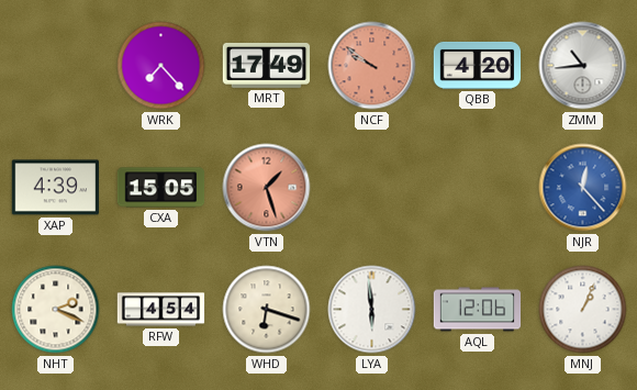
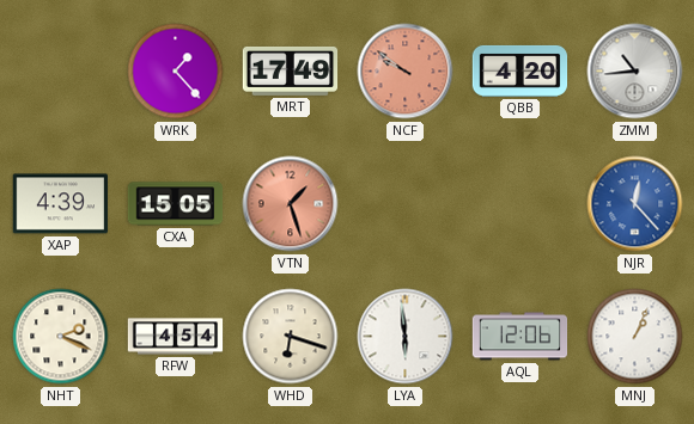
WRK: 7:23 -> 1:23 (176, 72)
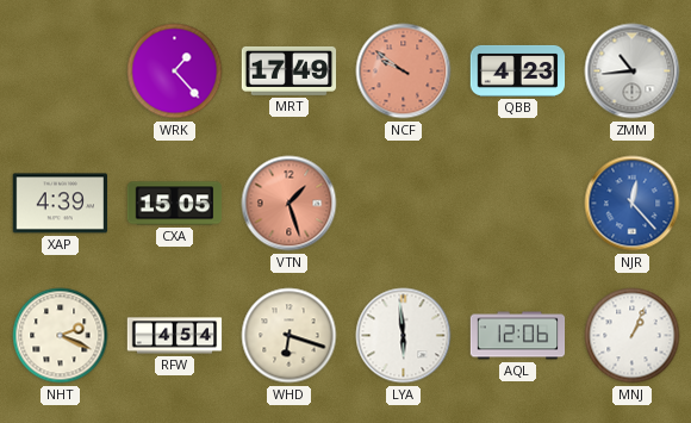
QBB: 4:20 -> 4:23 (518, 70)
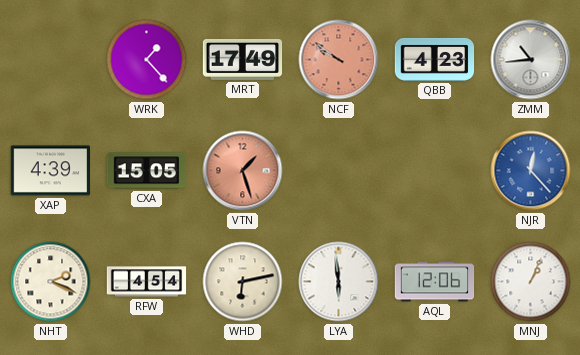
WHD: 6:18 -> 6:13 (243, 282)
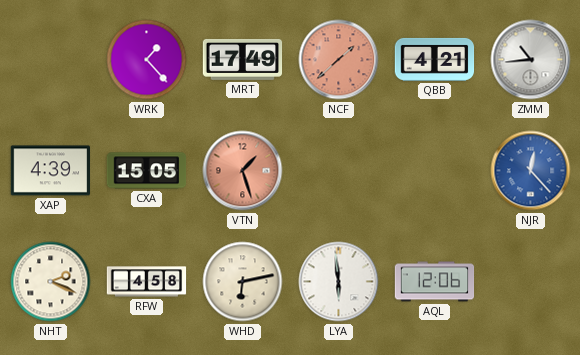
NCF: 9:51 -> 1:38 (339, 60)
QBB: 4:23 -> 4:21 (435, 59)
RFW: 4:54 -> 4:58 (147, 282)
MNJ: 1:04 -> none (531, 282)
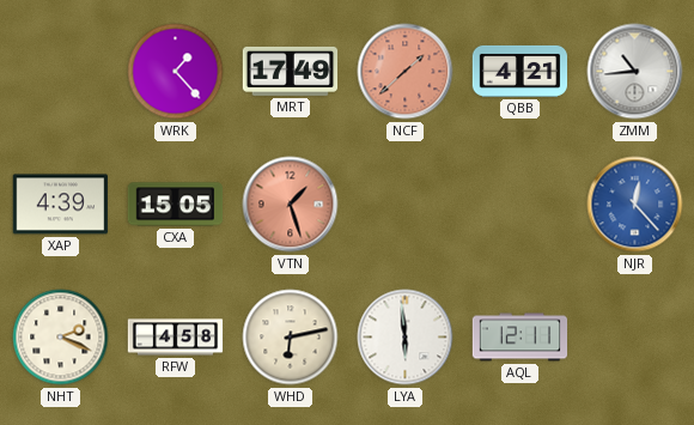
AQL: 12:06 -> 12:11 (520, 338)
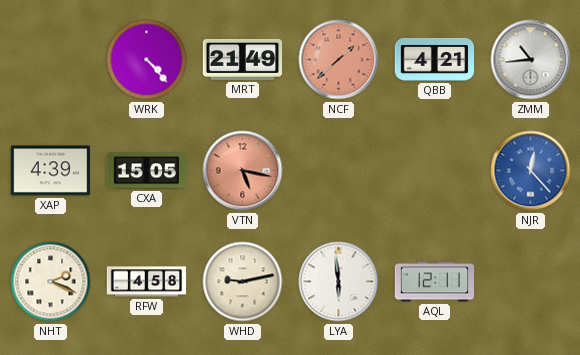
WRK: 1:23 -> 4:23 (147, 60)
MRT: 17:49 -> 21:49 (243, 59)
VTN: 1:27 -> 5:17 (243, 171)
WHD: 6:13 -> 9:13 (243, 282)
